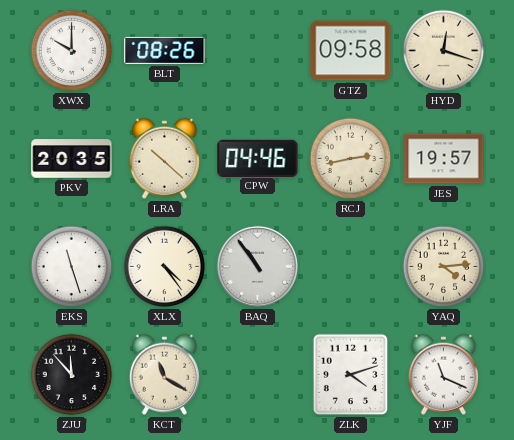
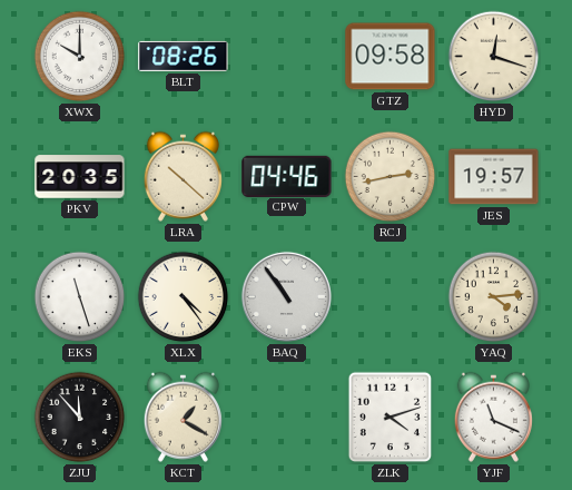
KCT: 11:20 -> 1:20 (183, 416)
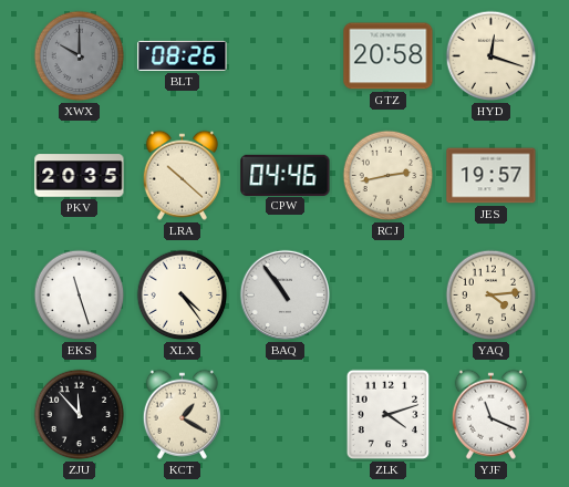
XWX dial: white -> grey (80, 56)
GTZ: 09:58 -> 20:58 (389, 56)
